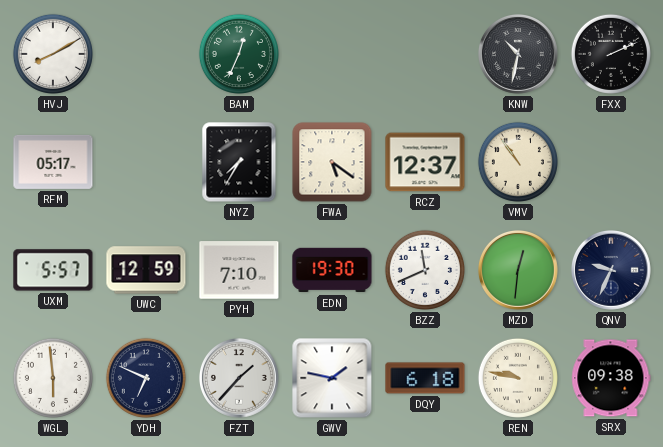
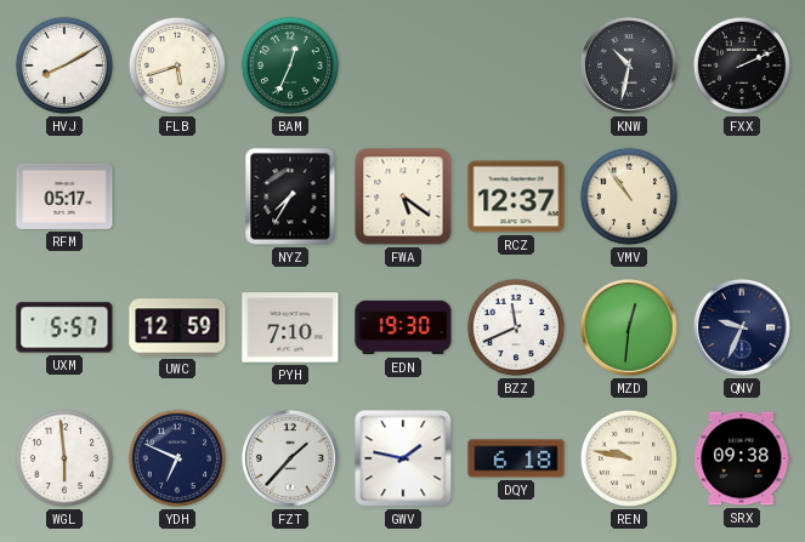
FLB: none -> 5:42 (177, 65)
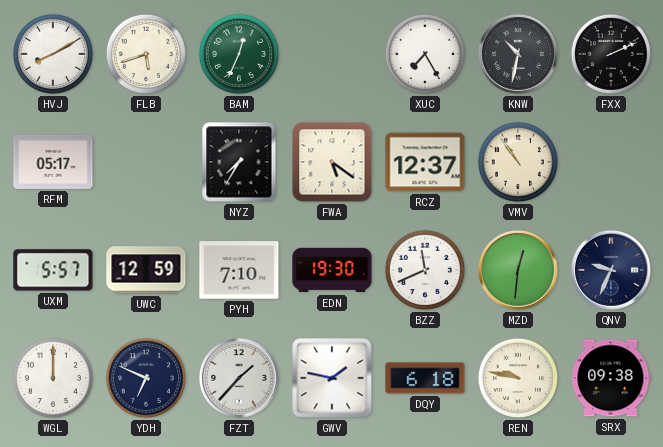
XUC: none -> 7:25 (425, 54)
WGL: 5:59 -> 12:00 (53, 378)
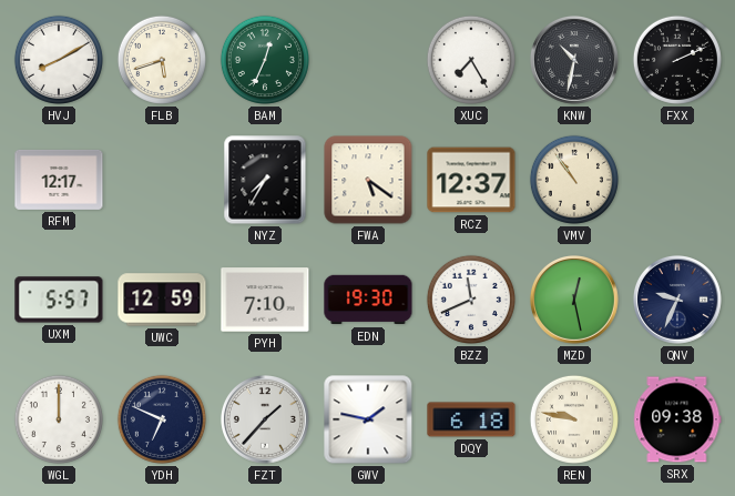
RFM: 05:17 -> 12:17 (59, 180)
MZD: 12:31 -> 12:28 (574, 300)
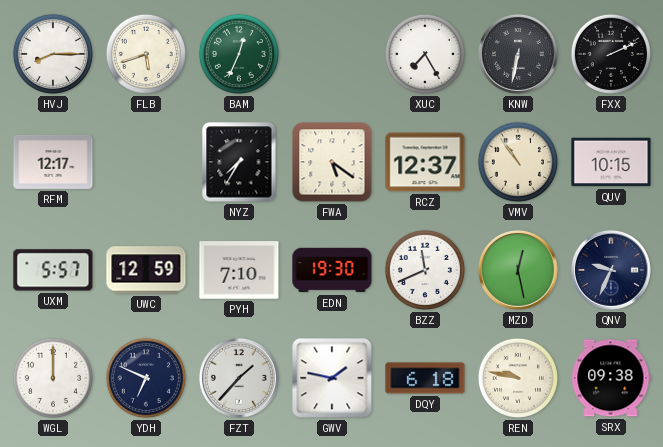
HVJ: 8:10 -> 8:15 (53, 54)
KNW: 10:32 -> 6:32 (518, 54)
QUV: none -> 10:15 (611, 162)
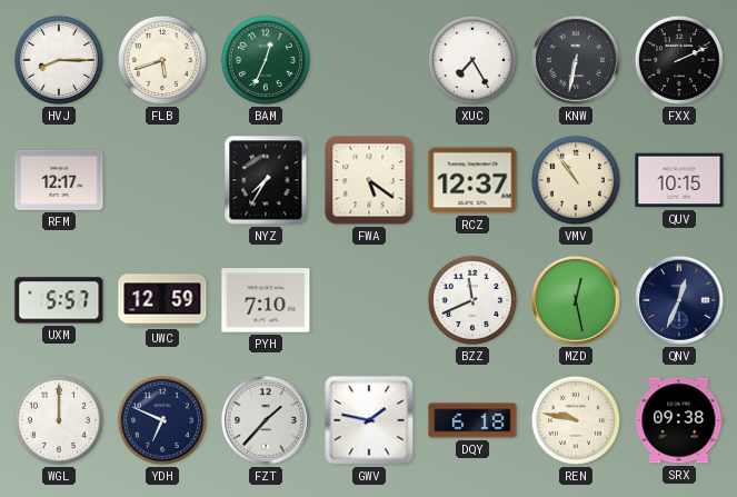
EDN: 19:30 -> none (332, 270)
QNV: 9:34 -> 12:34 (679, 300)
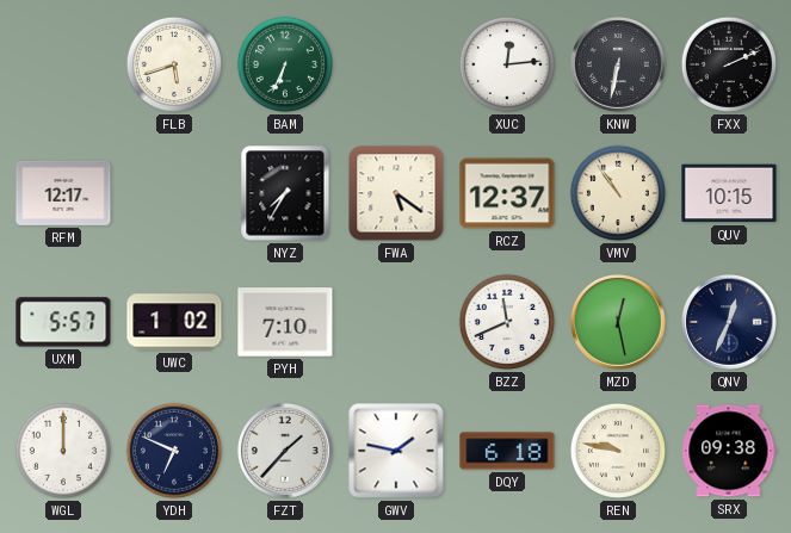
HVJ: 8:15 -> none (59, 60)
BAM: 12:34 -> 6:34 (285, 64)
XUC: 7:25 -> 12:14 (507, 64)
UWC: 12:59 -> 1:02 (174, 322)
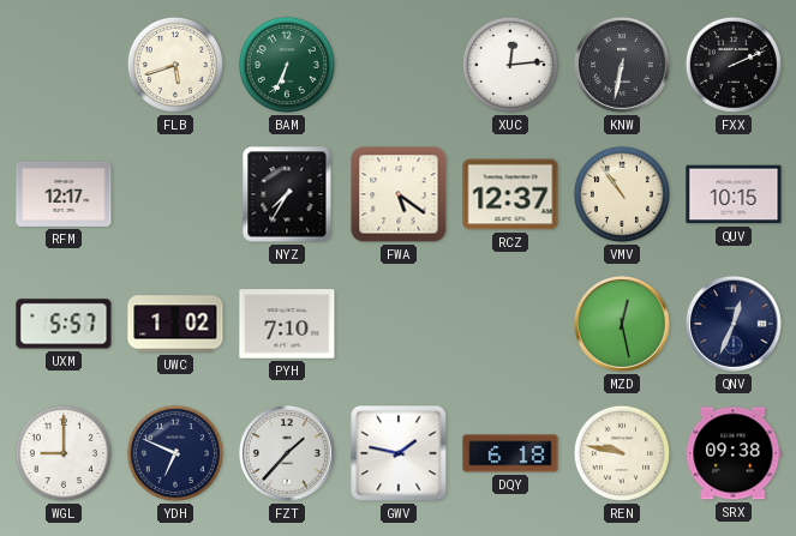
BZZ: 11:41 -> none (507, 322)
WGL: 12:00 -> 9:00 (64, 453)
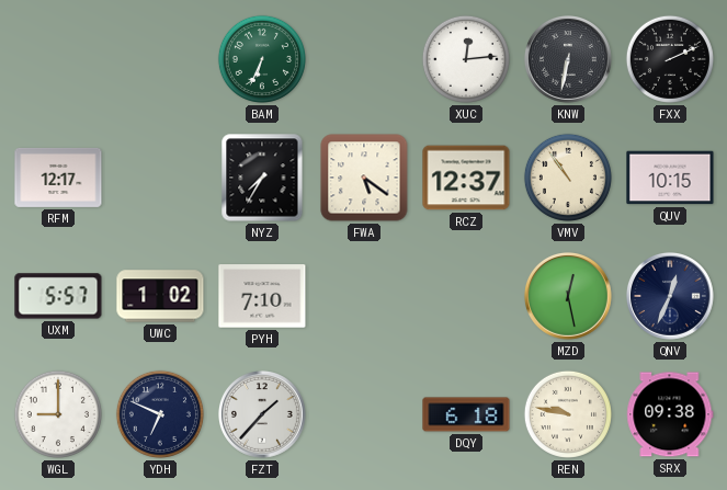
FLB: 5:42 -> none (175, 65)
GWV: 1:47 -> none (399, 453)
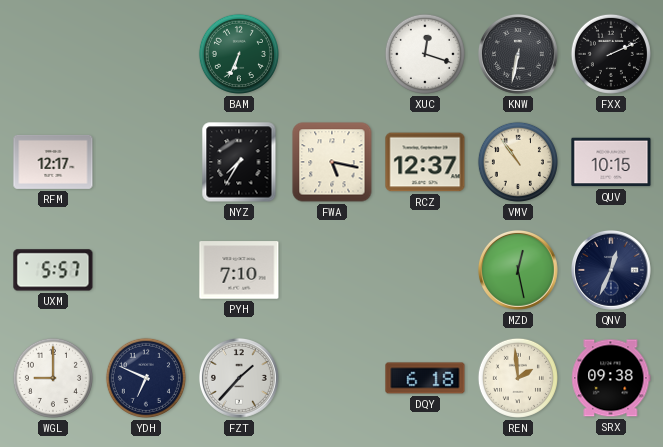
XUC: 12:14 -> 12:18 (425, 54)
FWA: 5:21 -> 5:17 (332, 162)
UWC: 1:02 -> none (160, 296)
REN: 9:47 -> 1:59 (518, 378)
